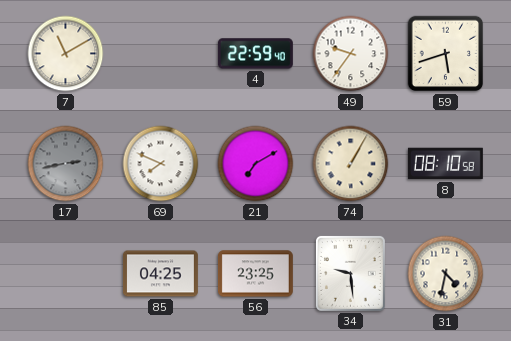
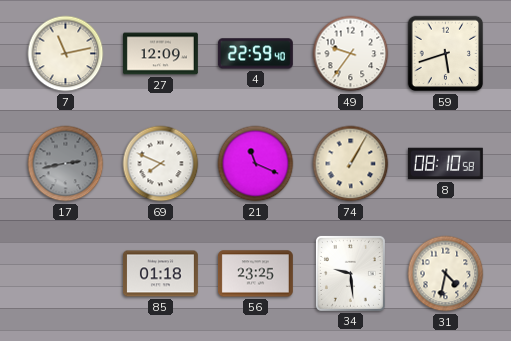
7: 11:10 -> 11:13 (66, 54)
27: none -> 12:09 (160, 54)
21: 7:10 -> 11:19 (256, 164)
85: 04:25 -> 01:18 (160, 274)
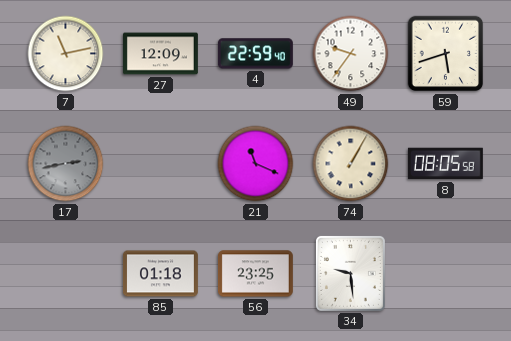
69: 7:49 -> none (161, 164)
8: 08:10 -> 08:05 (445, 164)
31: 4:32 -> none (446, 274)
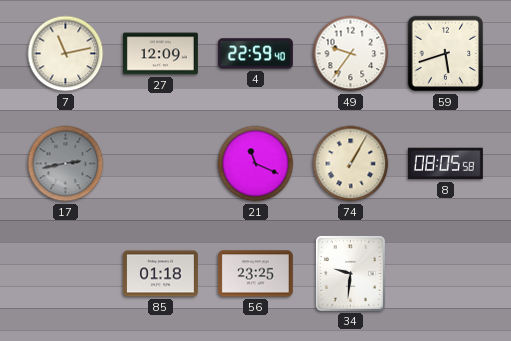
34: 9:29 -> 9:31 (350, 273)
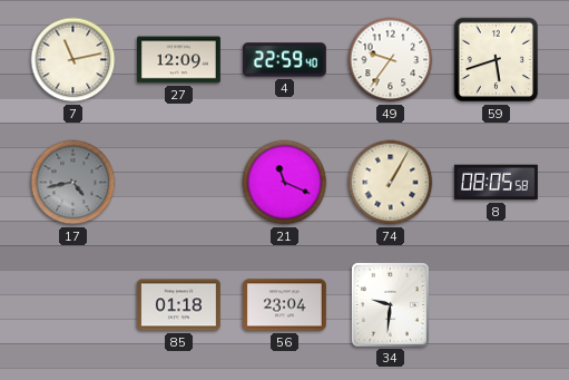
17: 2:43 -> 4:43 (73, 183)
56: 23:25 -> 23:04 (284, 305)
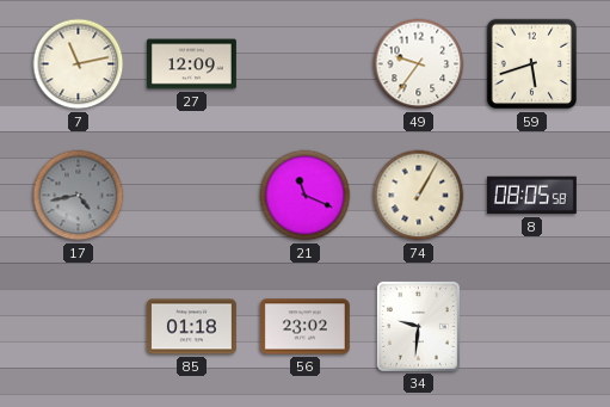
4: 22:59 -> none (284, 60)
56: 23:04 -> 23:02 (304, 327)
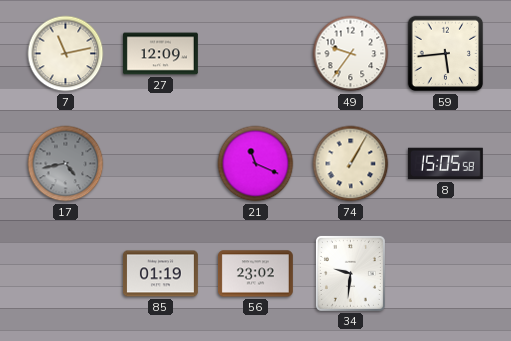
59: 5:42 -> 5:44 (446, 54)
8: 08:05 -> 15:05 (445, 164)
85: 01:18 -> 01:19 (160, 274)
